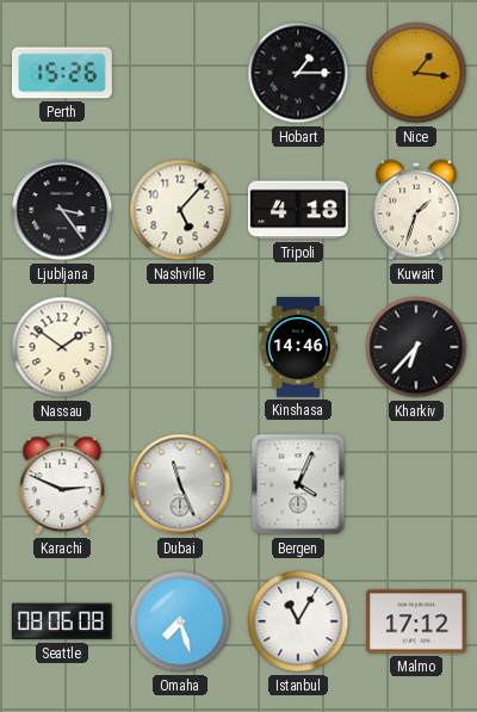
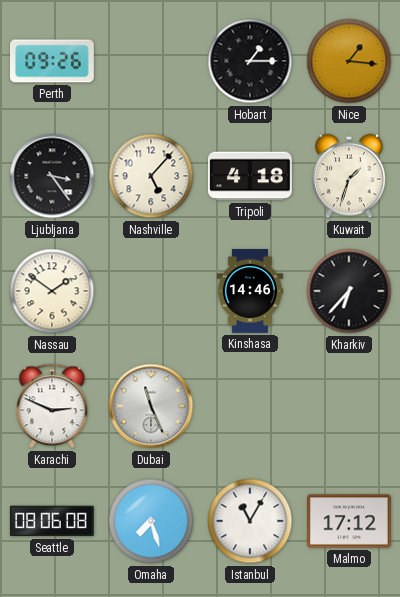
Perth: 15:26 -> 09:26 (53, 61)
Bergen: 4:04 -> none (298, 484)
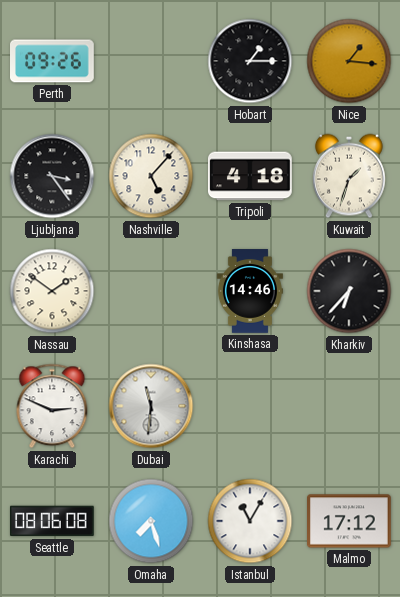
Dubai: 11:26 -> 11:31 (151, 406)
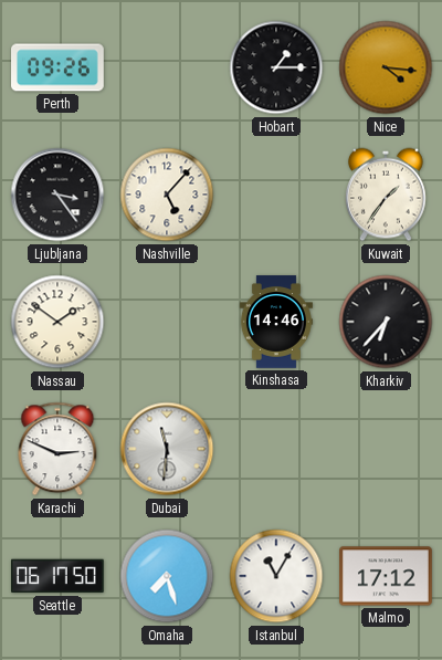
Nice: 1:16 -> 4:16 (386, 67)
Tripoli: 4:18 -> none (251, 176)
Kuwait: 1:33 -> 1:36 (386, 195)
Seattle: 08:06 -> 06:17 (57, 576)
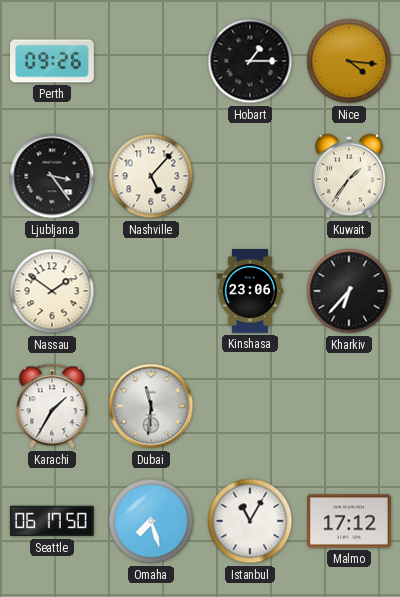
Kinshasa: 14:46 -> 23:06 (250, 291)
Karachi: 2:49 -> 1:35 (52, 406)
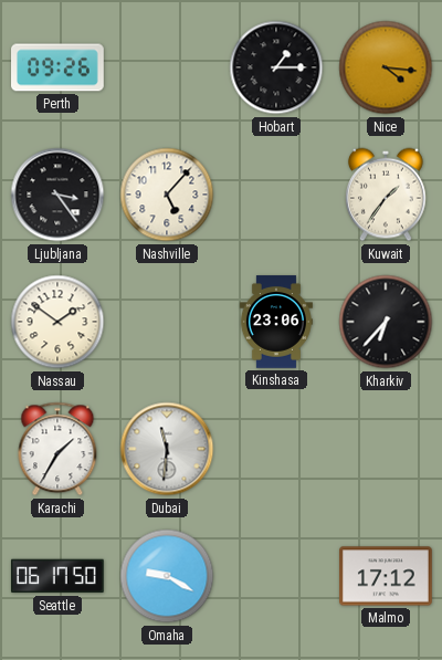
Omaha: 7:27 -> 9:20 (167, 576)
Istanbul: 11:05 -> none (250, 521)
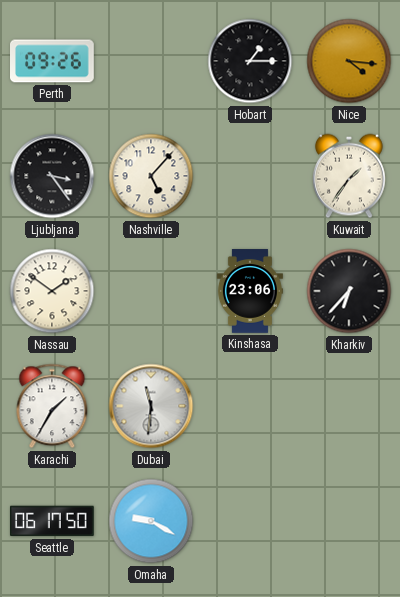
Malmo: 17:12 -> none (387, 576)
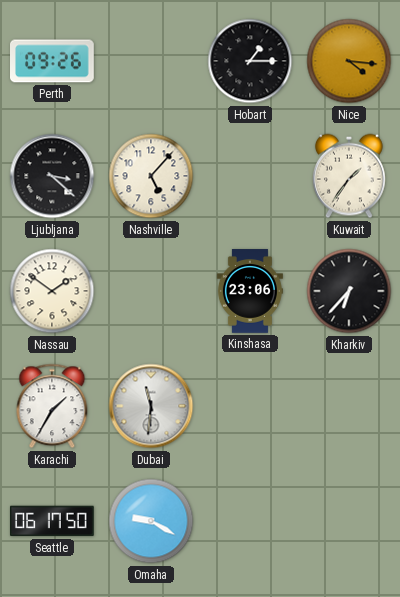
Ljubljana: 3:24 -> 3:22 (52, 176)
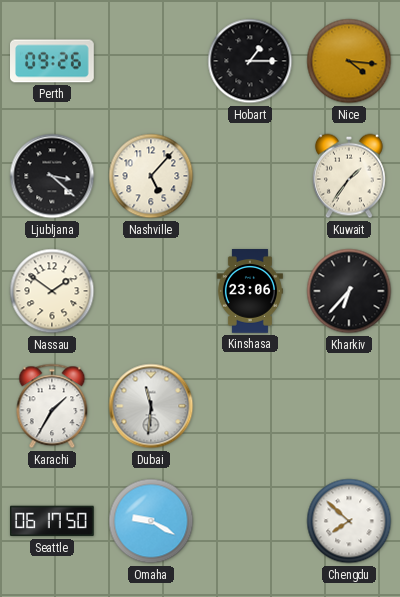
Chengdu: none -> 7:52 (349, 521)
